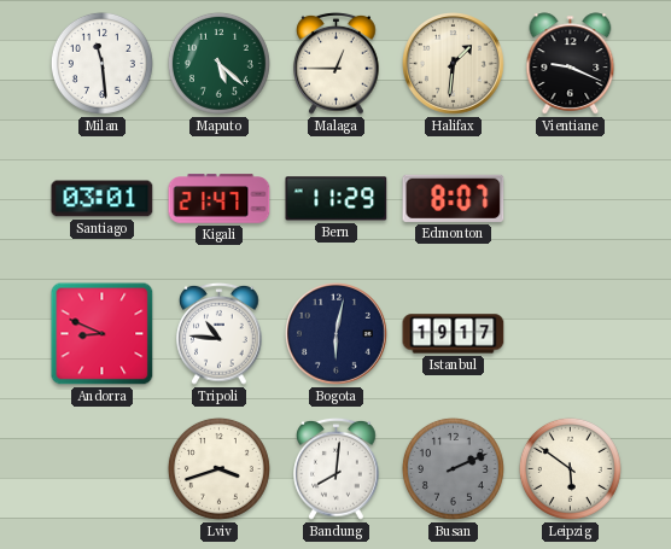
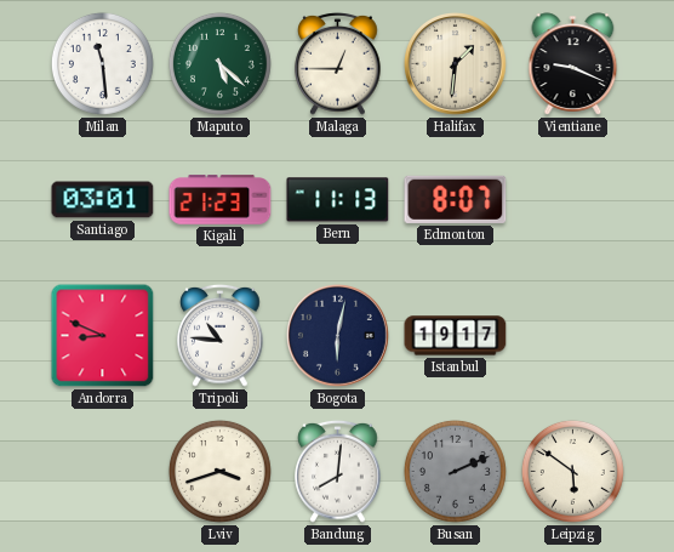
Kigali: 21:47 -> 21:23 (221, 200)
Bern: 11:29 -> 11:13 (338, 200)
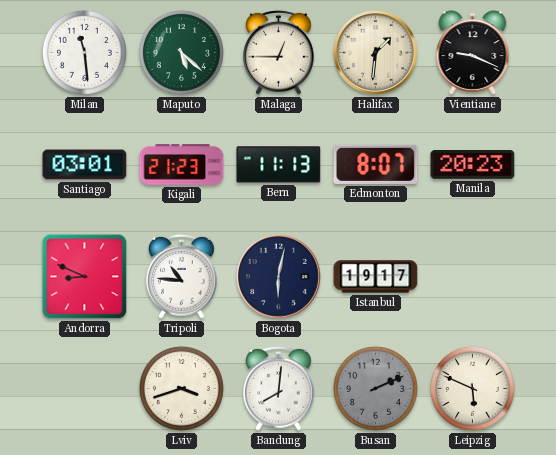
Manila: none -> 20:23 (473, 165)
Leipzig: 5:51 -> 5:49 (472, 388)
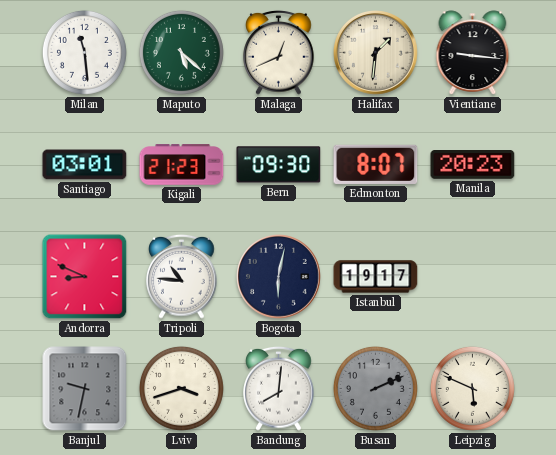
Malaga: 12:45 -> 12:41 (279, 52)
Vientiane: 9:19 -> 9:16 (473, 53)
Bern: 11:13 -> 09:30 (279, 165)
Banjul: none -> 9:32 (85, 389)
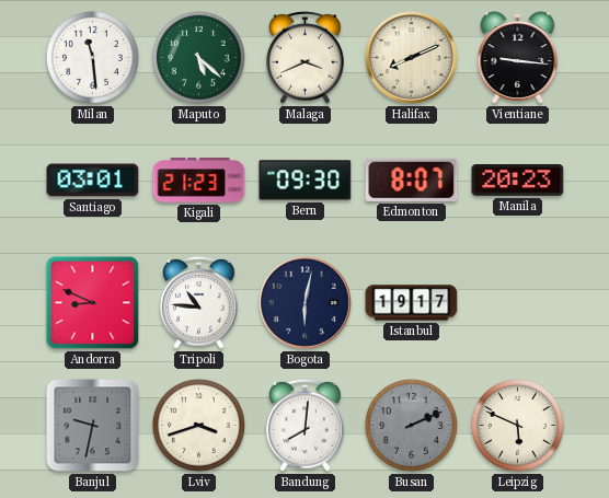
Malaga: 12:41 -> 3:41 (306, 57)
Halifax: 1:31 -> 8:11 (412, 58)
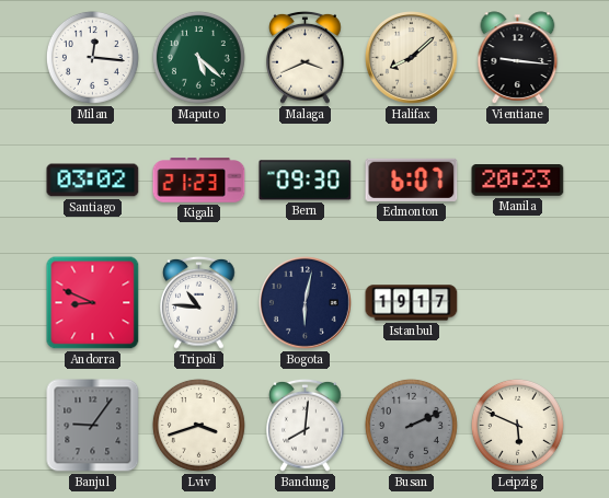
Milan: 11:29 -> 12:16 (92, 57)
Halifax: 8:11 -> 8:08 (412, 58)
Santiago: 03:01 -> 03:02 (93, 181)
Edmonton: 8:07 -> 6:07 (412, 179)
Banjul: 9:32 -> 9:06 (93, 426)
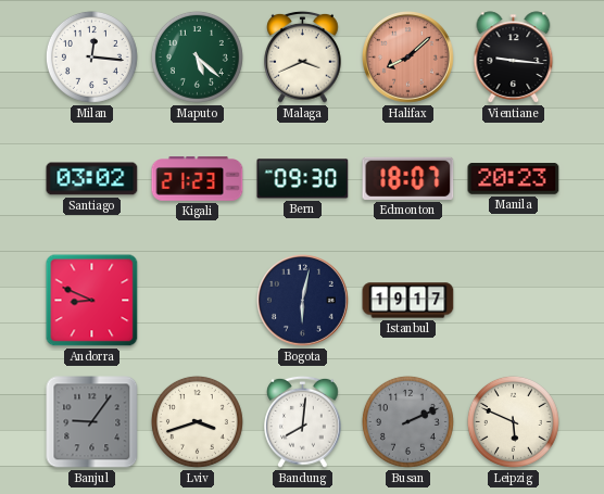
Halifax dial: cream -> salmon (408, 58)
Edmonton: 6:07 -> 18:07 (408, 178)
Tripoli: 10:46 -> none (199, 302)
